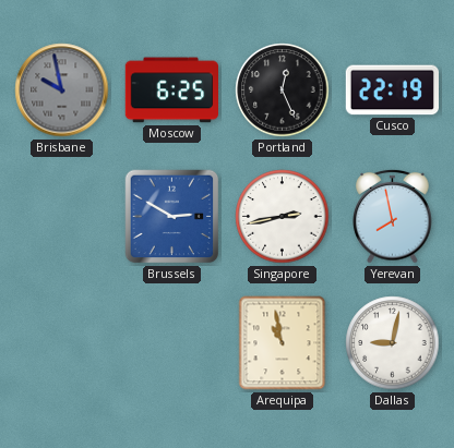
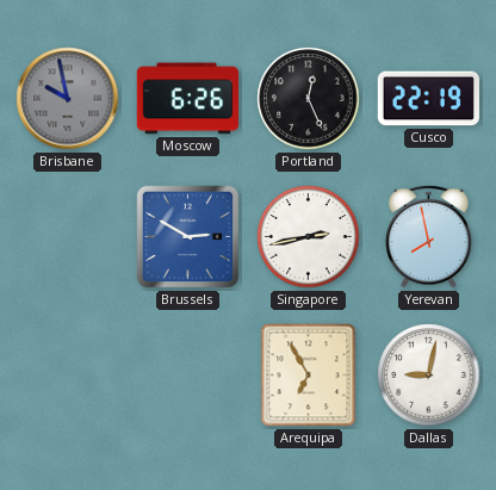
Moscow: 6:25 -> 6:26 (187, 99)
Arequipa: 10:58 -> 6:55 (309, 376)
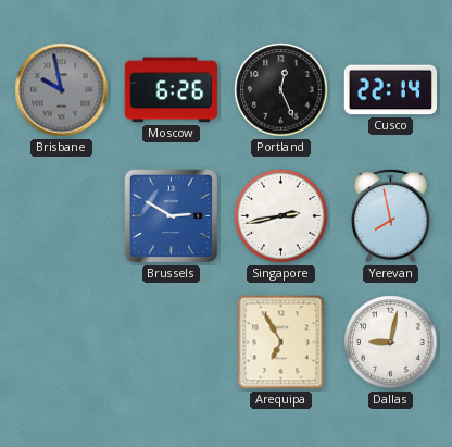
Cusco: 22:19 -> 22:14 (390, 90)
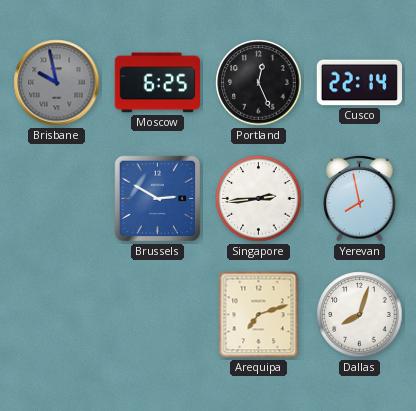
Moscow: 6:26 -> 6:25 (157, 83)
Singapore: 2:43 -> 2:44 (259, 199)
Arequipa: 6:55 -> 7:12 (259, 315)
Dallas: 9:02 -> 8:03 (360, 315)
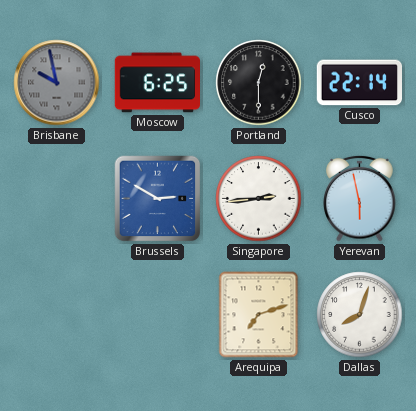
Portland: 12:26 -> 12:30 (259, 83)
Yerevan: 7:58 -> 5:58 (360, 198)
